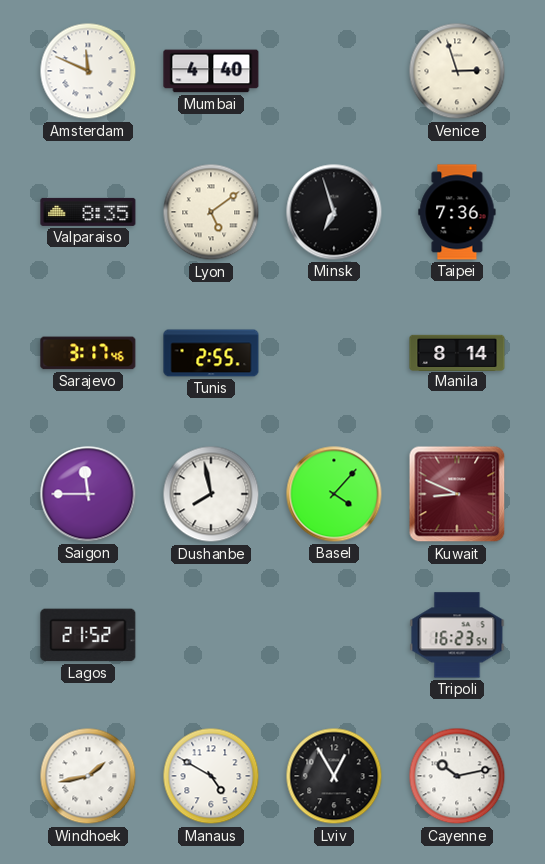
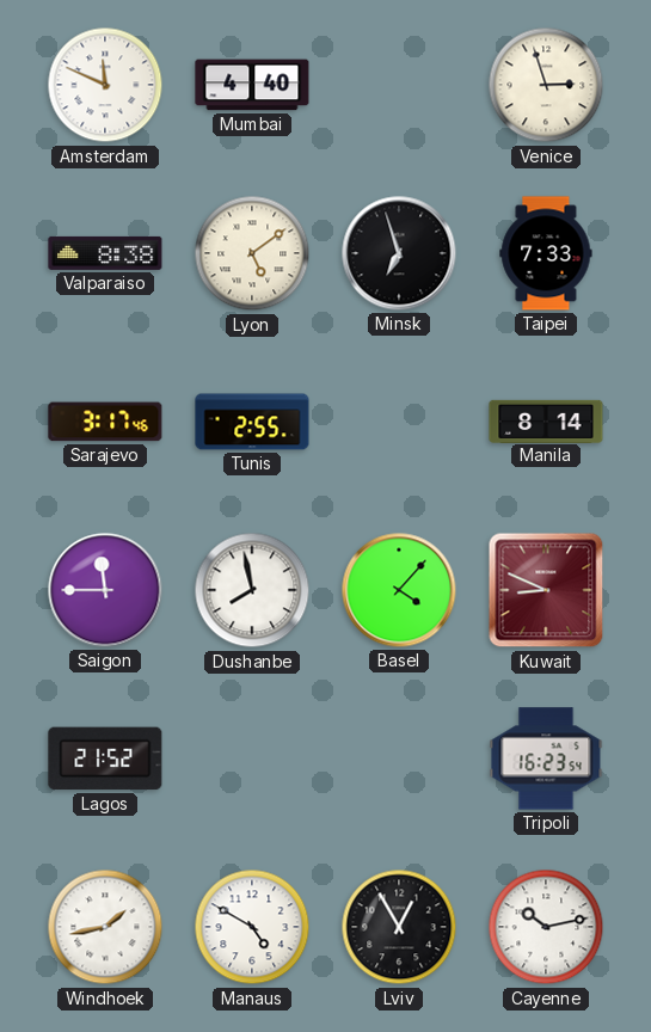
Valparaiso: 8:35 -> 8:38 (105, 253)
Taipei: 7:36 -> 7:33 (546, 253)
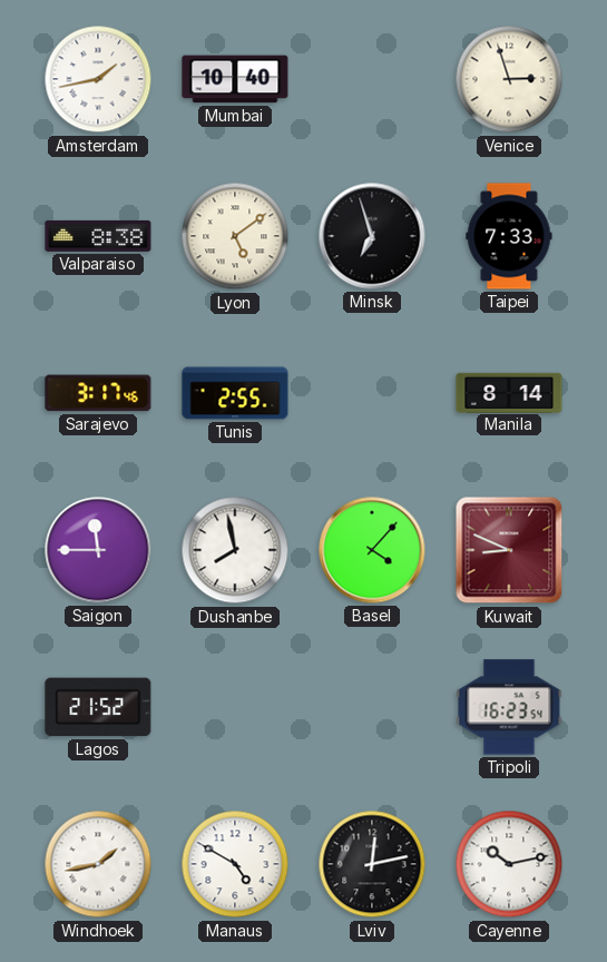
Amsterdam: 11:49 -> 1:43 (98, 79)
Mumbai: 4:40 -> 10:40 (235, 79)
Lviv: 12:55 -> 12:13 (372, 864)
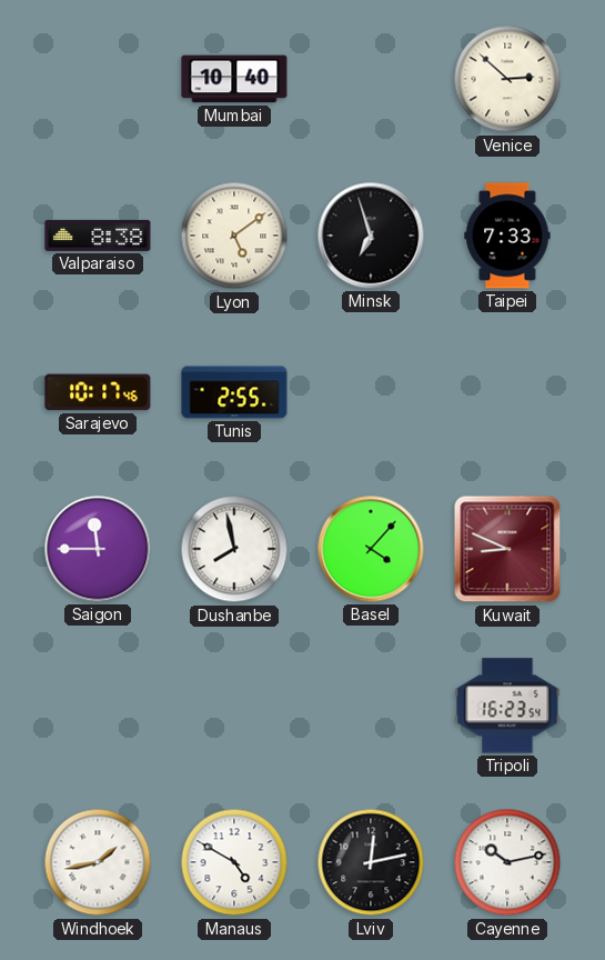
Amsterdam: 1:43 -> none (98, 79)
Venice: 2:57 -> 2:52 (507, 79)
Sarajevo: 3:17 -> 10:17 (98, 392)
Manila: 8:14 -> none (509, 392)
Lagos: 21:52 -> none (98, 707)
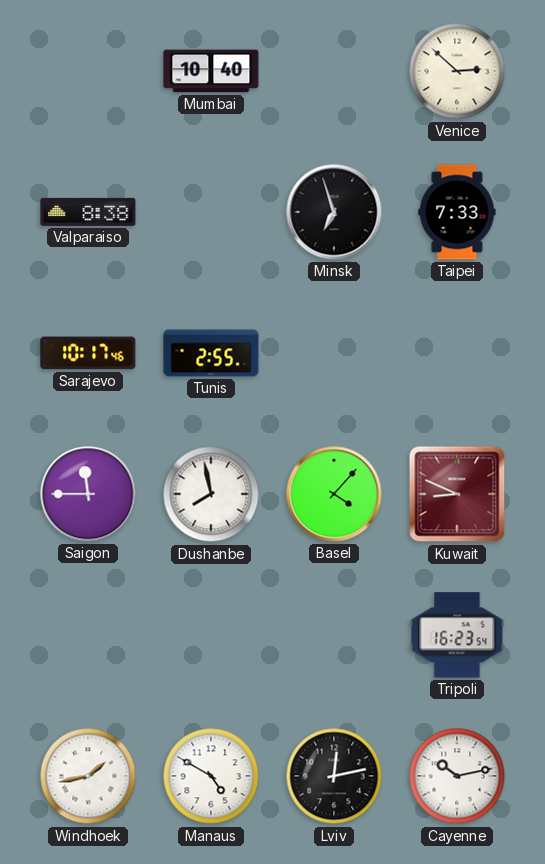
Lyon: 5:09 -> none (234, 236)
